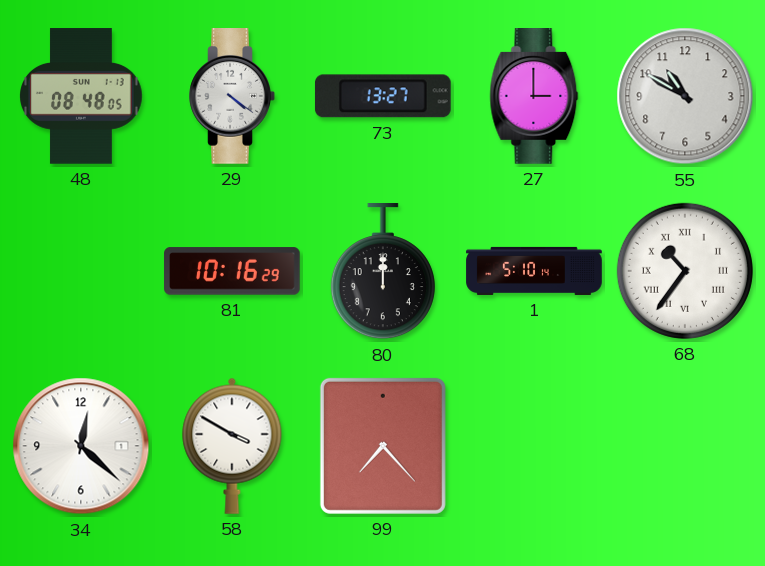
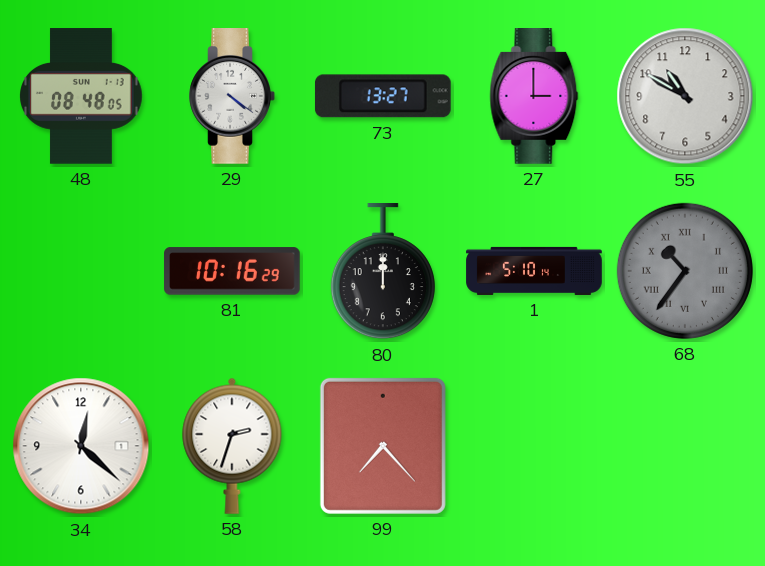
68 dial: white -> grey (685, 271)
58: 3:50 -> 2:33 (232, 446)
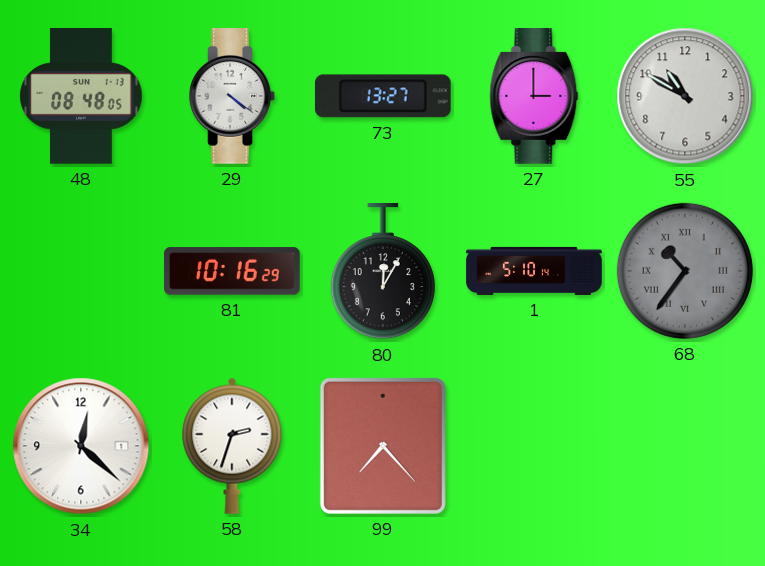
80: 12:00 -> 12:05 (383, 272)
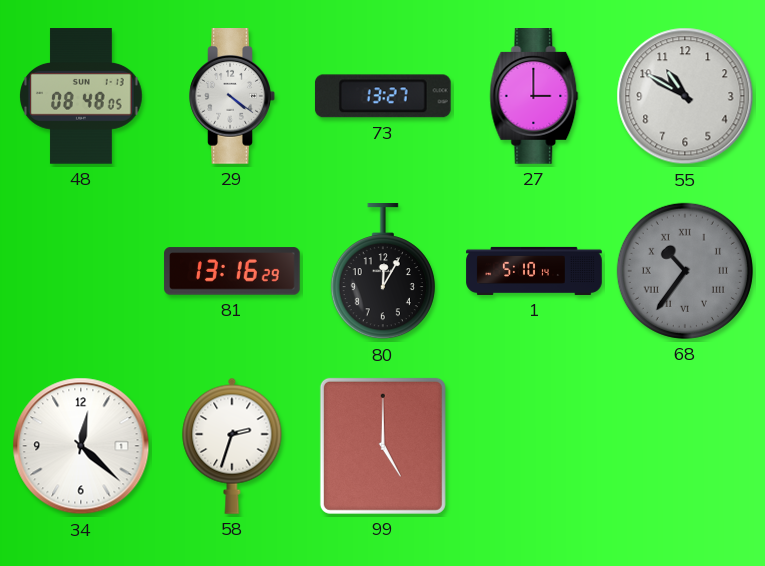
81: 10:16 -> 13:16 (232, 271)
99: 7:23 -> 5:00 (383, 446)
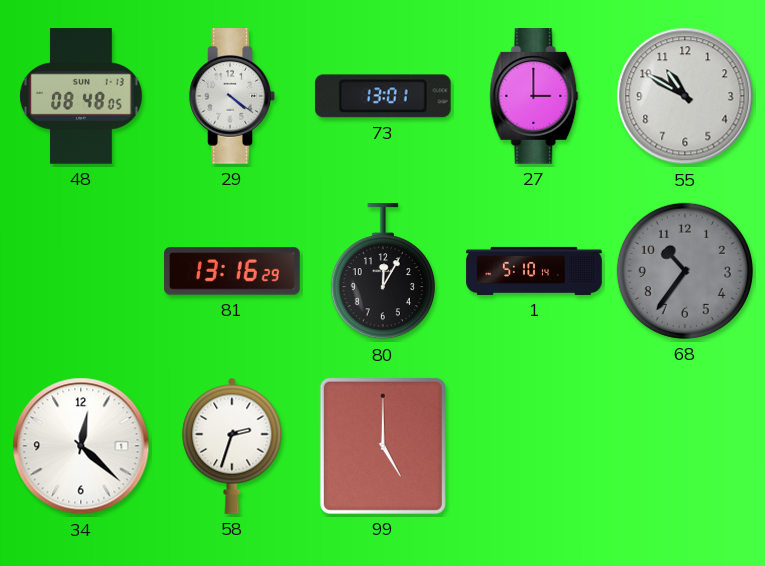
73: 13:27 -> 13:01 (383, 96)
68 numerals: Roman -> Arabic (685, 271)
